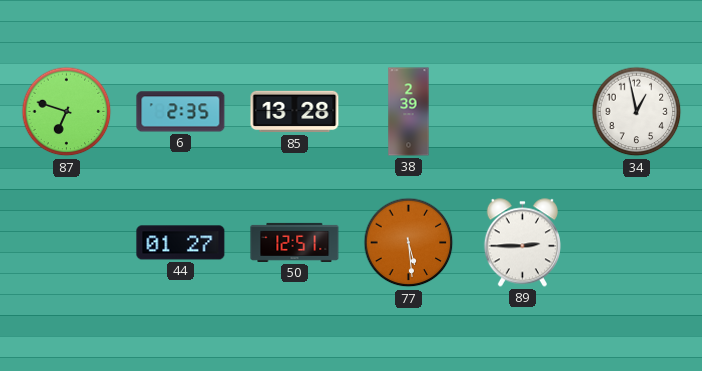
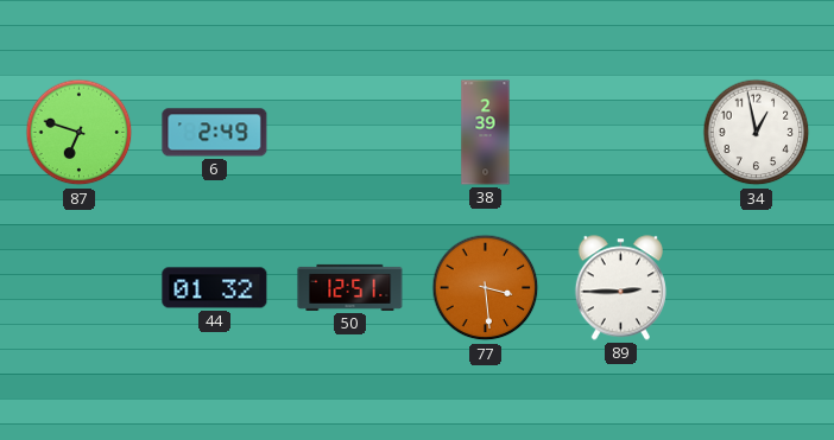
6: 2:35 -> 2:49 (215, 133)
85: 13:28 -> none (295, 112)
44: 01:27 -> 01:32 (215, 288)
77: 5:29 -> 3:29 (486, 288)
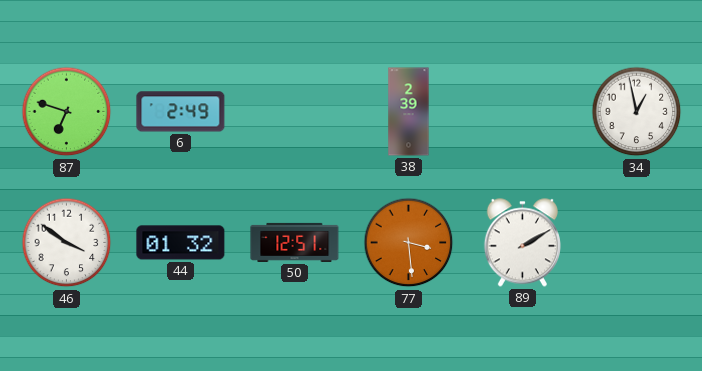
46: none -> 3:51 (67, 243)
89: 2:45 -> 2:10 (522, 243)
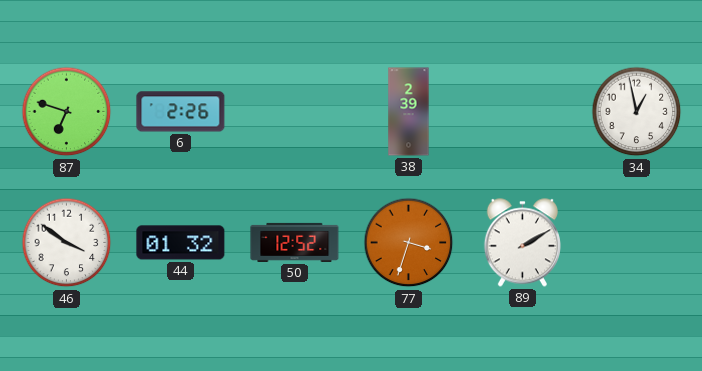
6: 2:49 -> 2:26 (181, 112)
50: 12:51 -> 12:52 (295, 242)
77: 3:29 -> 3:33 (409, 243)
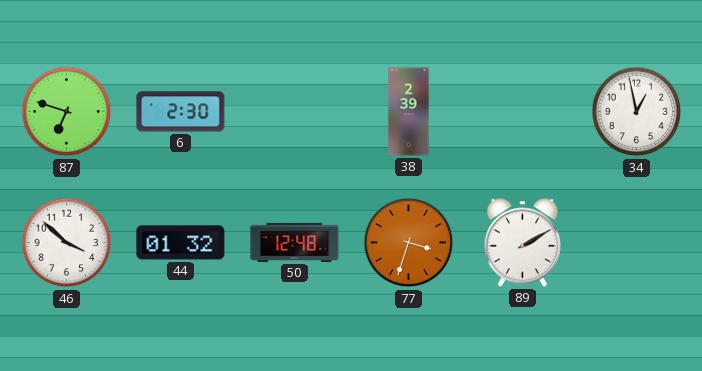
6: 2:26 -> 2:30 (181, 112)
46: 3:51 -> 3:52 (67, 243)
50: 12:52 -> 12:48 (295, 242)
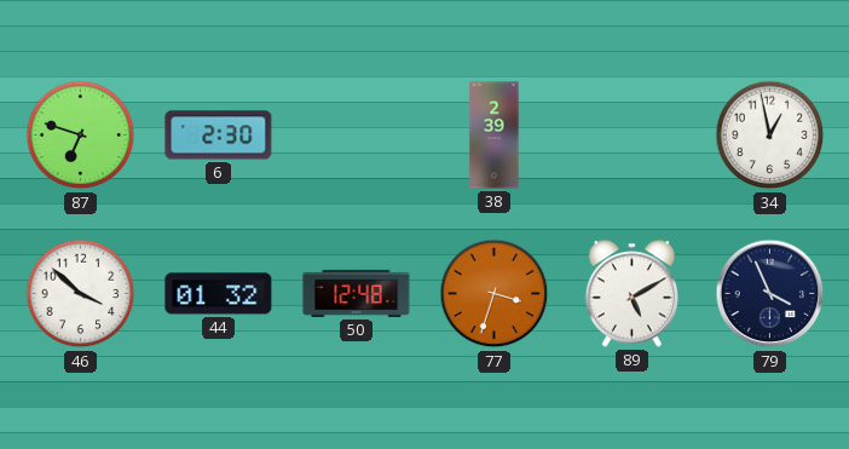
89: 2:10 -> 5:10 (631, 294)
79: none -> 3:56 (770, 294)
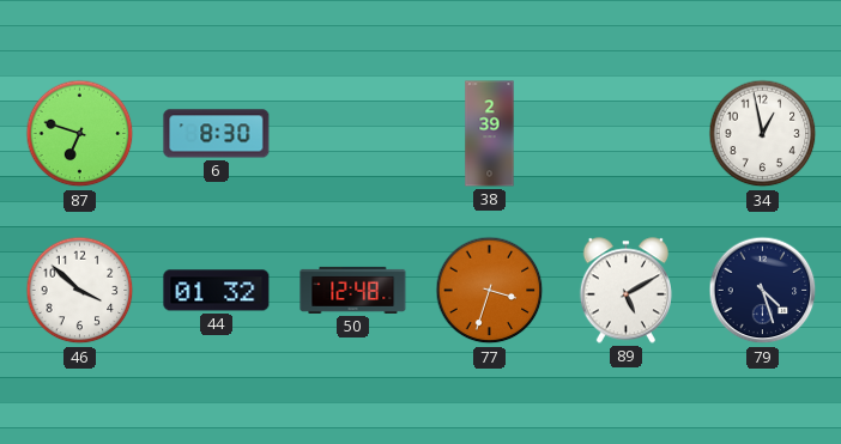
6: 2:30 -> 8:30 (217, 134)
79: 3:56 -> 4:27 (763, 291)
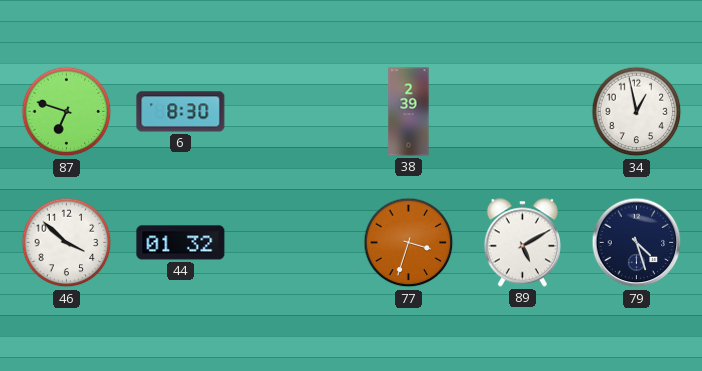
50: 12:48 -> none (353, 290)
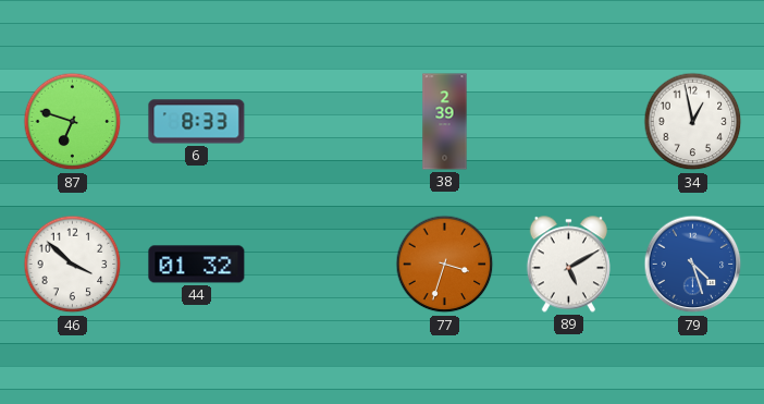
6: 8:30 -> 8:33 (197, 122)
79 dial: navy -> blue (693, 265)
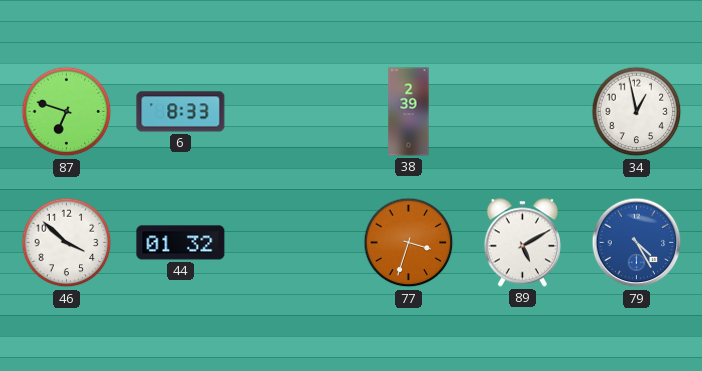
79: 4:27 -> 4:25 (637, 243)
